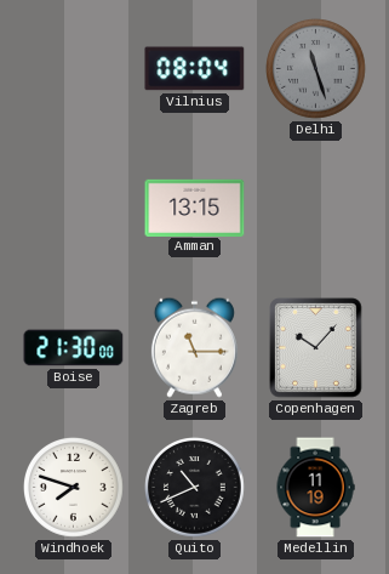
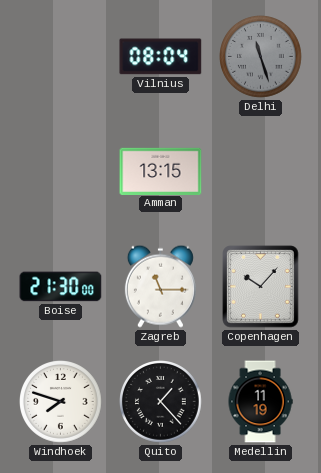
Quito: 10:41 -> 1:23 (161, 402)
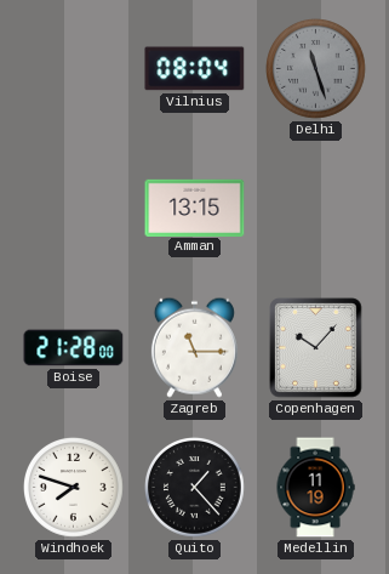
Boise: 21:30 -> 21:28 (74, 348)
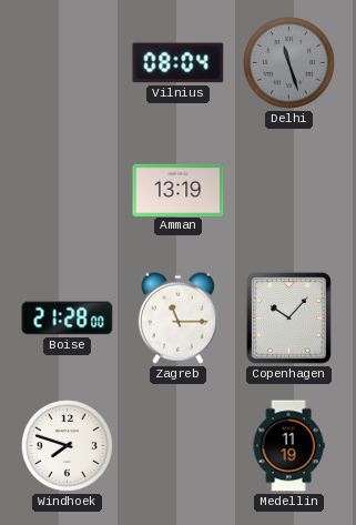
Amman: 13:15 -> 13:19 (179, 190)
Quito: 1:23 -> none (195, 488)
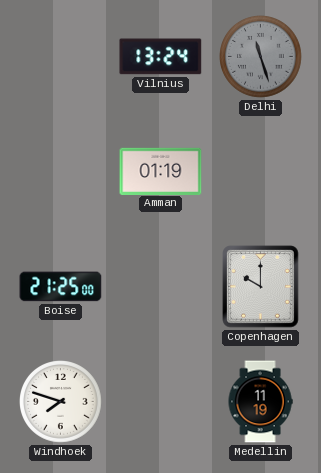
Vilnius: 08:04 -> 13:24 (161, 57)
Amman: 13:19 -> 01:19 (161, 171)
Boise: 21:28 -> 21:25 (61, 287)
Zagreb: 11:15 -> none (177, 317)
Copenhagen: 10:07 -> 10:00 (261, 287)
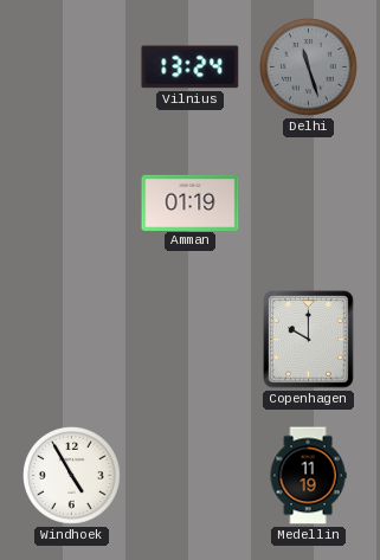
Boise: 21:25 -> none (61, 287)
Windhoek: 7:48 -> 4:55 (72, 476)
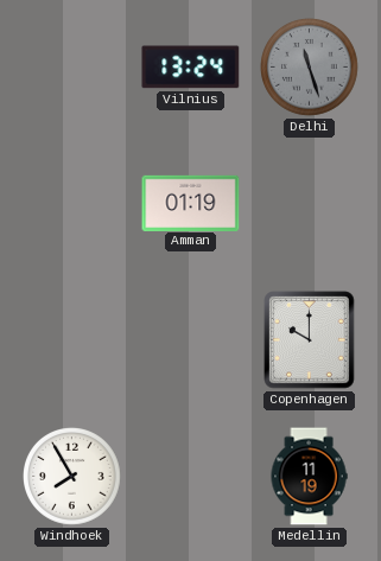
Windhoek: 4:55 -> 7:55 (72, 477)
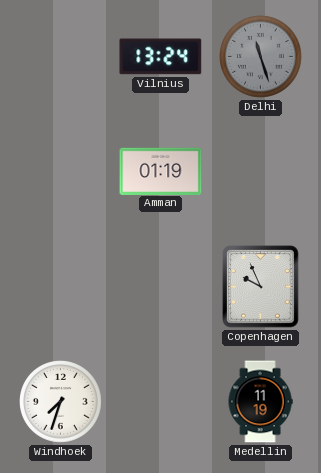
Copenhagen: 10:00 -> 9:56 (261, 287)
Windhoek: 7:55 -> 7:33 (61, 402)
